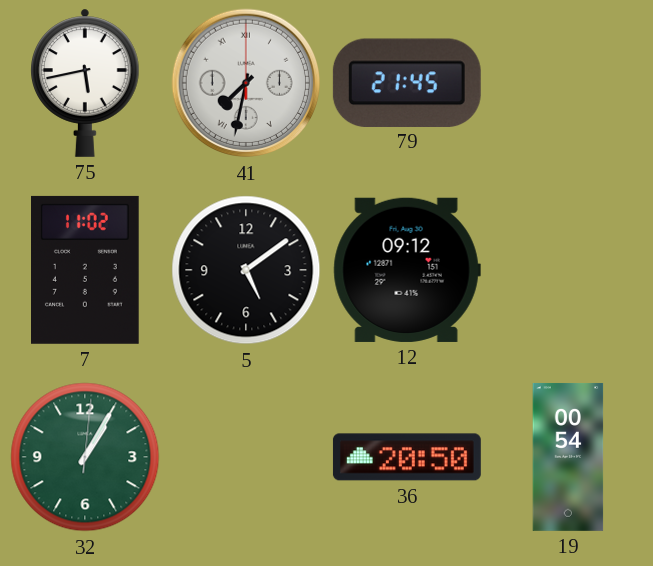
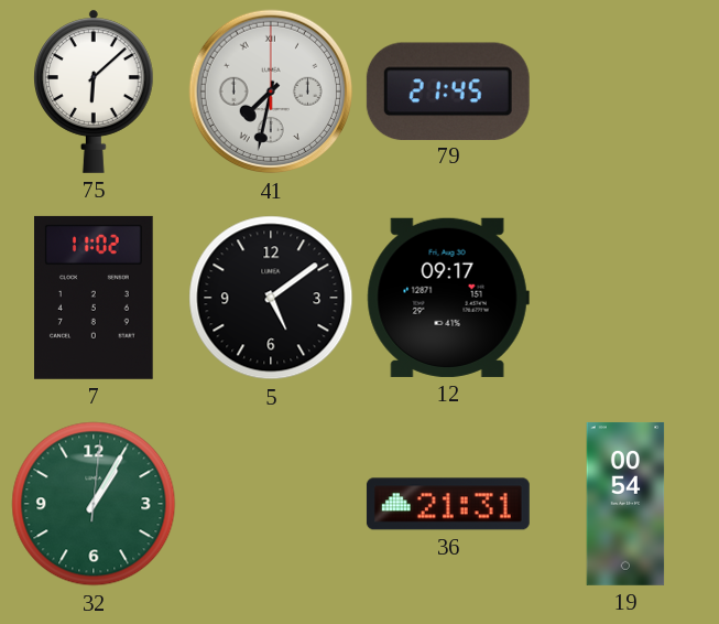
75: 5:43 -> 6:08 (95, 92)
12: 09:12 -> 09:17 (448, 298)
36: 20:50 -> 21:31 (448, 504)
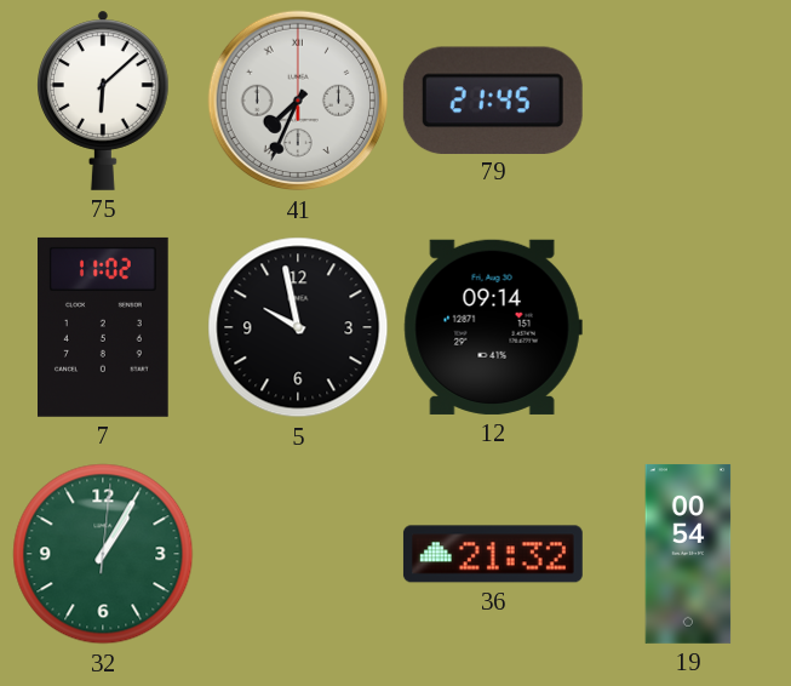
41: 7:32 -> 7:34 (298, 101)
5: 5:09 -> 9:58 (298, 327)
12: 09:17 -> 09:14 (493, 327)
36: 21:31 -> 21:32 (493, 554)
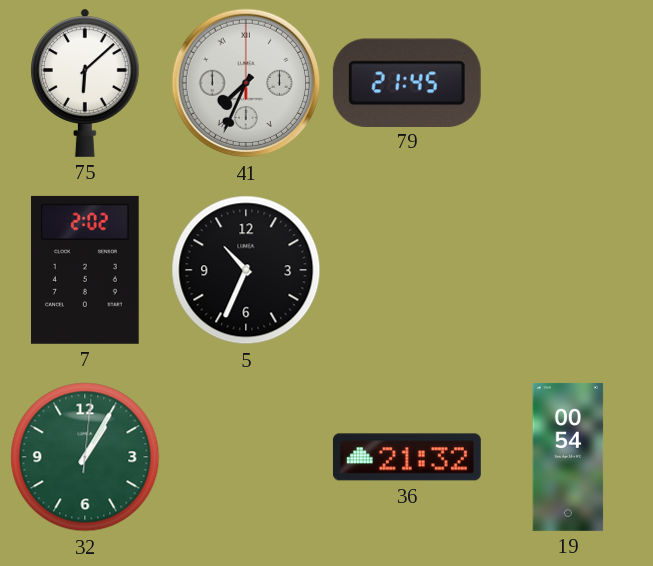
7: 11:02 -> 2:02 (86, 270)
5: 9:58 -> 10:34 (246, 270)
12: 09:14 -> none (493, 327)
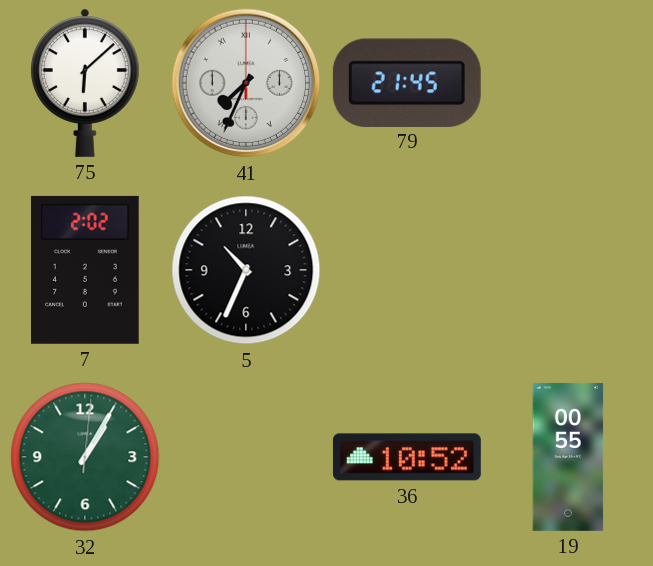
36: 21:32 -> 10:52 (407, 457)
19: 00:54 -> 00:55 (568, 457)
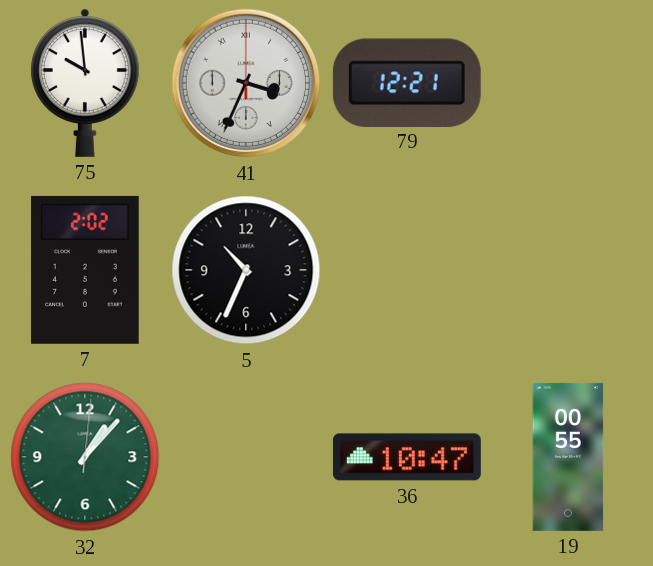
75: 6:08 -> 9:59 (86, 83)
41: 7:34 -> 3:34 (246, 83)
79: 21:45 -> 12:21 (407, 82)
32: 1:05 -> 1:07 (85, 457)
36: 10:52 -> 10:47 (407, 457)
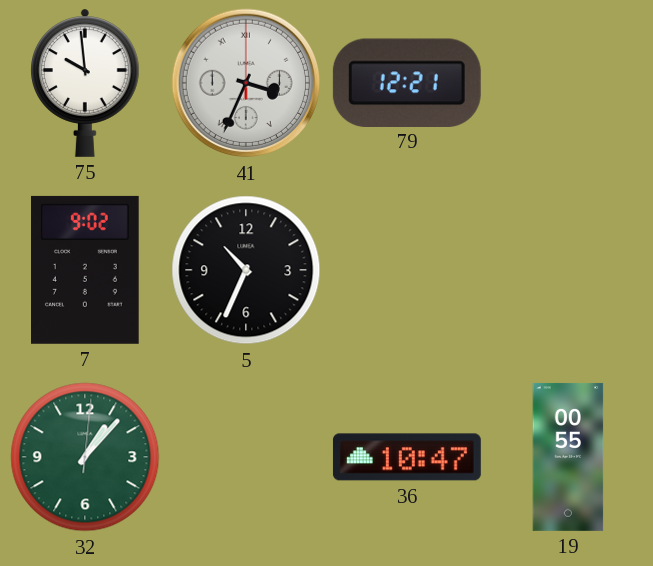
7: 2:02 -> 9:02 (86, 270)
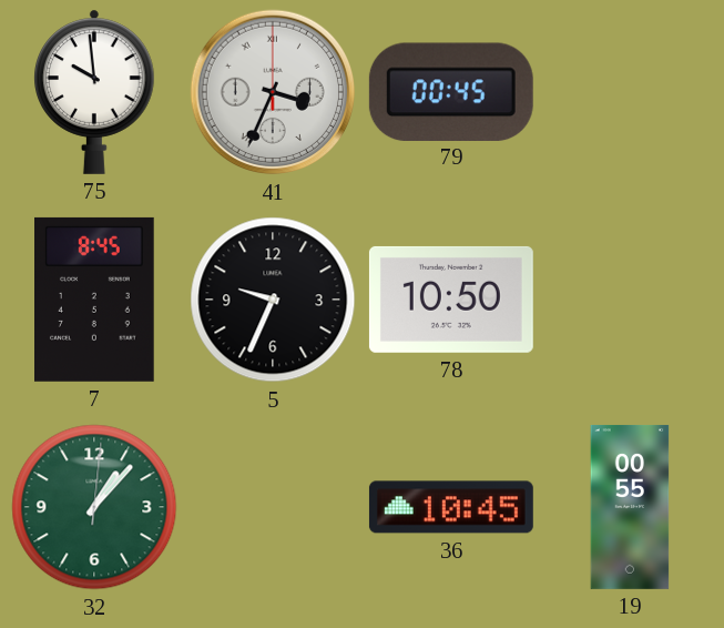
79: 12:21 -> 00:45 (451, 91)
7: 9:02 -> 8:45 (95, 300)
5: 10:34 -> 9:34 (273, 300)
78: none -> 10:50 (451, 300)
36: 10:47 -> 10:45 (451, 507)
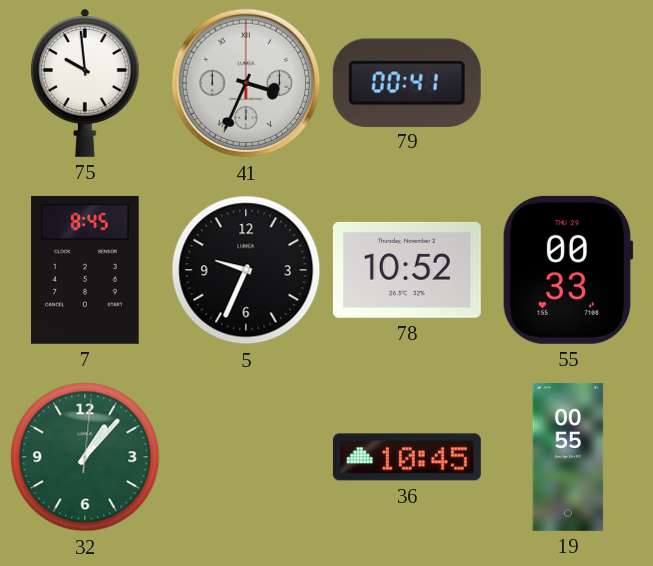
79: 00:45 -> 00:41 (407, 82)
78: 10:50 -> 10:52 (407, 270)
55: none -> 00:33 (568, 270)
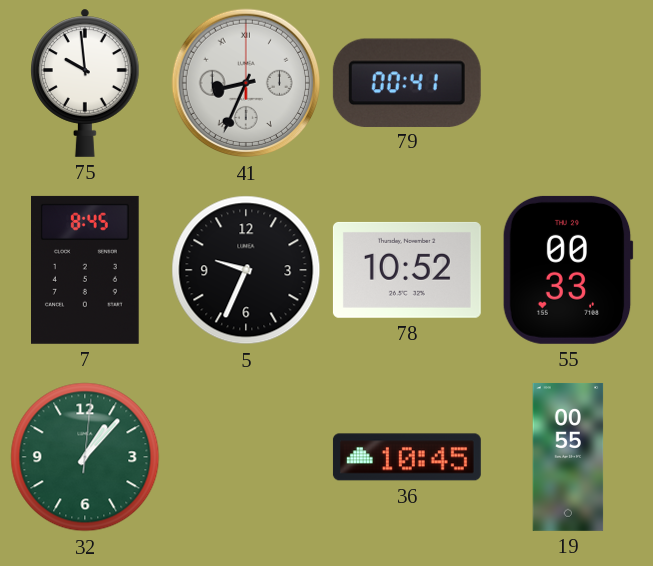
41: 3:34 -> 8:34 (246, 83)
